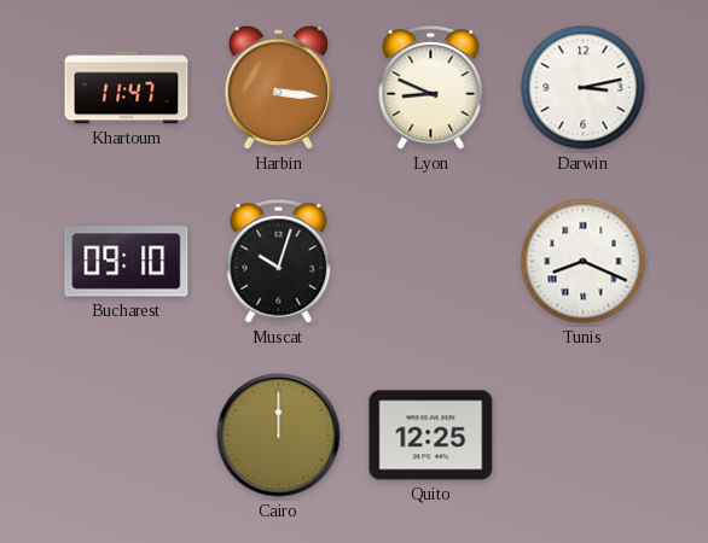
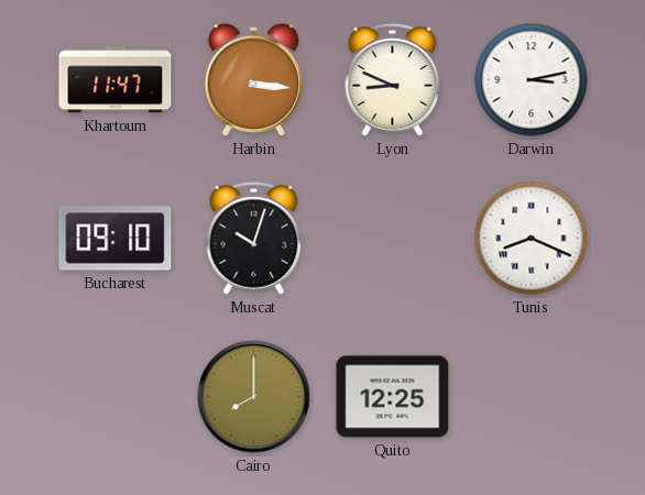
Cairo: 12:00 -> 8:00 (254, 397)
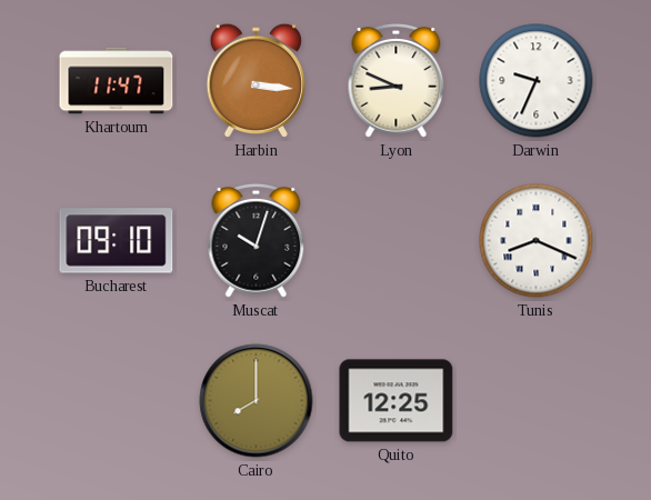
Darwin: 3:13 -> 9:34 (537, 81)
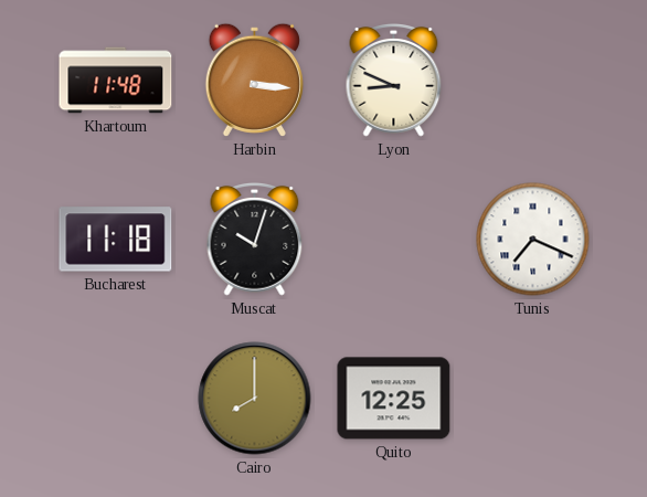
Khartoum: 11:47 -> 11:48 (116, 81)
Darwin: 9:34 -> none (537, 81)
Bucharest: 09:10 -> 11:18 (116, 240)
Tunis: 8:19 -> 7:19 (533, 240)
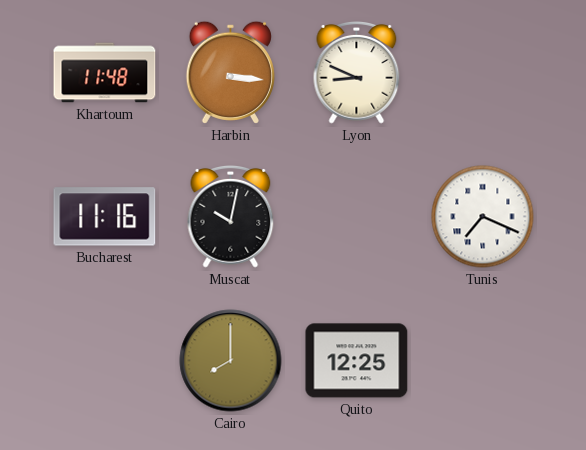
Bucharest: 11:18 -> 11:16 (105, 217)
Muscat: 10:03 -> 10:02 (231, 217)
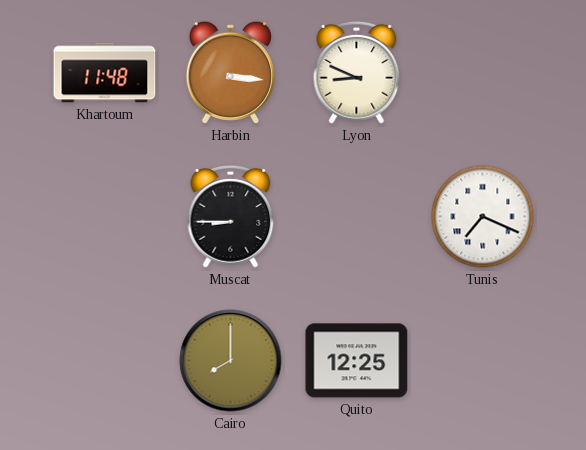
Bucharest: 11:16 -> none (105, 217)
Muscat: 10:02 -> 8:45 (231, 217)
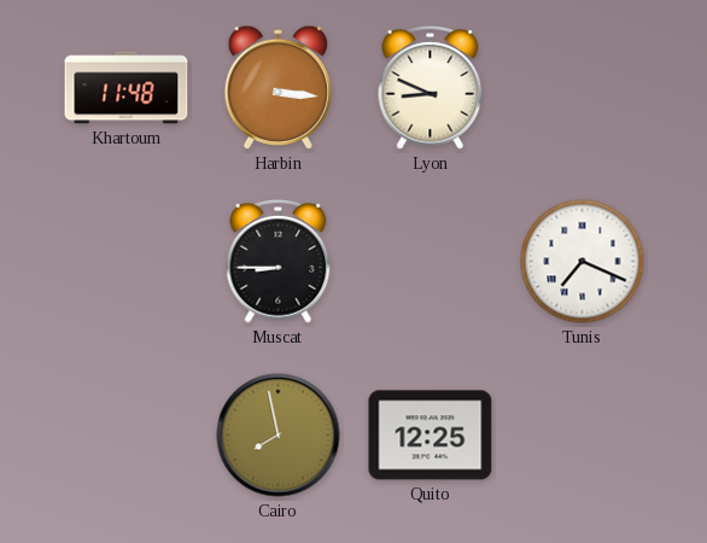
Cairo: 8:00 -> 7:58 (279, 436)
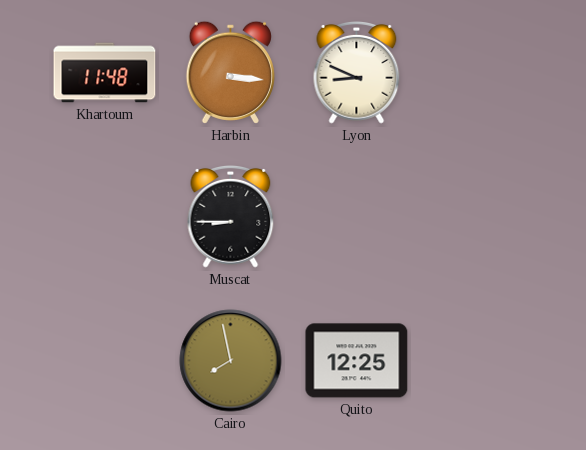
Tunis: 7:19 -> none (583, 262)
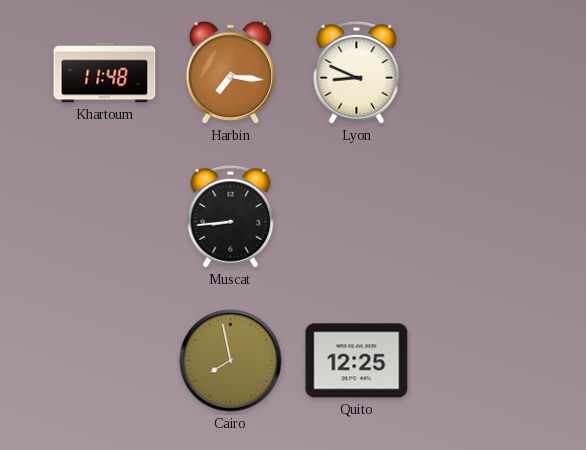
Harbin: 3:16 -> 7:16 (230, 72)
Muscat: 8:45 -> 8:44 (231, 217)
